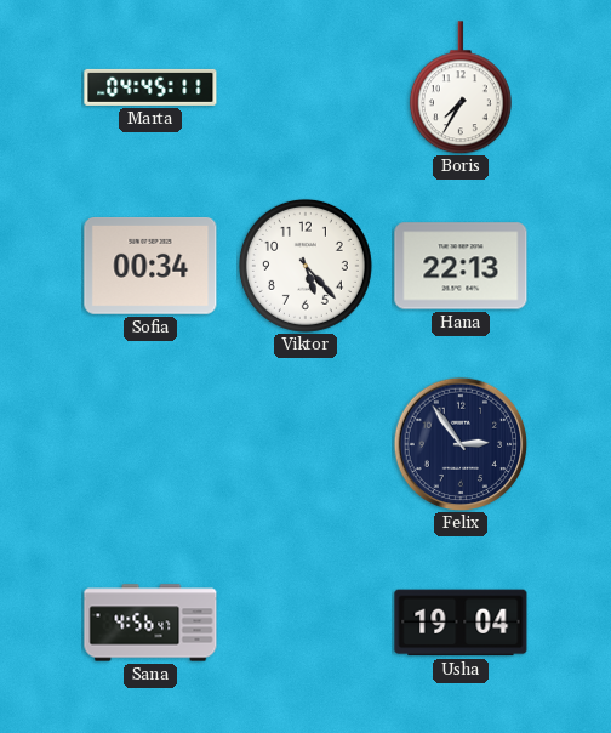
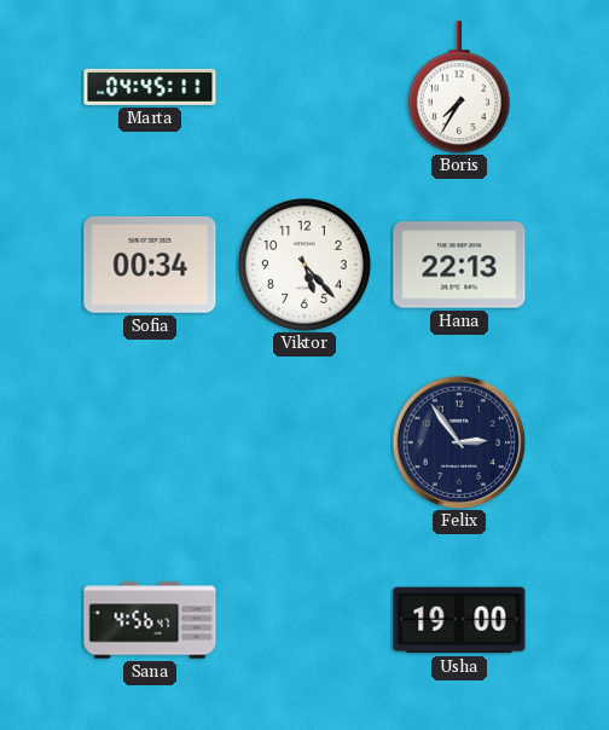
Usha: 19:04 -> 19:00 (459, 620)
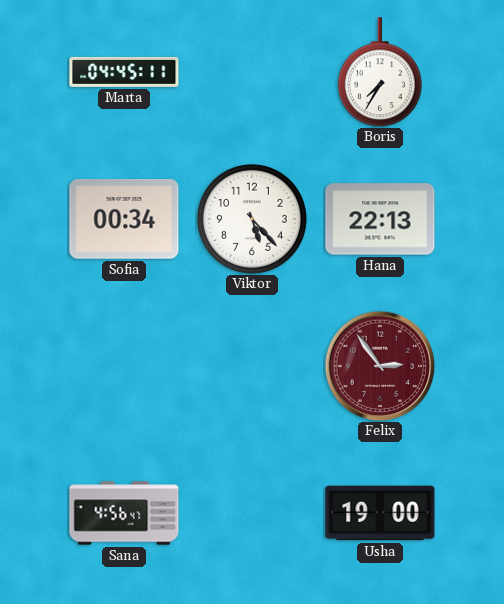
Felix dial: navy -> burgundy (380, 366)
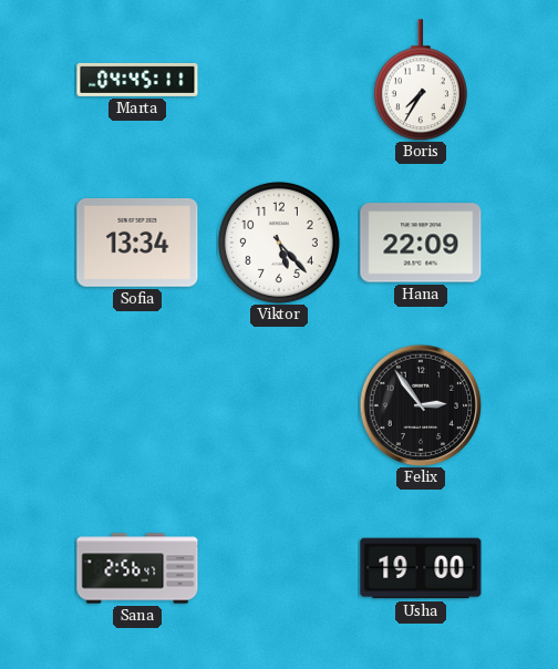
Sofia: 00:34 -> 13:34 (137, 244)
Hana: 22:13 -> 22:09 (421, 243)
Felix dial: burgundy -> black (421, 405)
Sana: 4:56 -> 2:56 (137, 568)
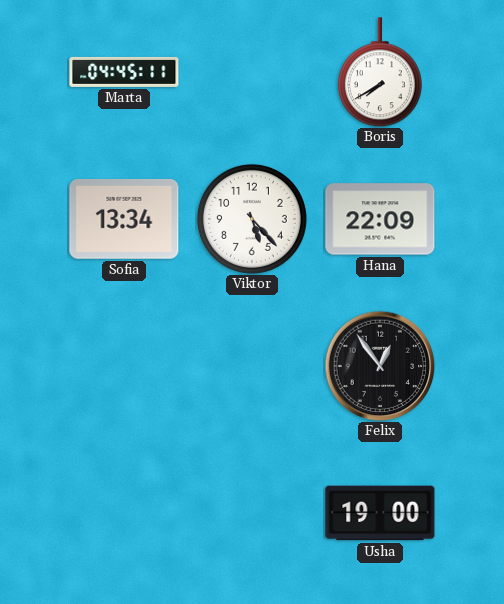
Boris: 7:35 -> 7:40 (380, 72)
Felix: 2:54 -> 12:54 (380, 366)
Sana: 2:56 -> none (137, 568)
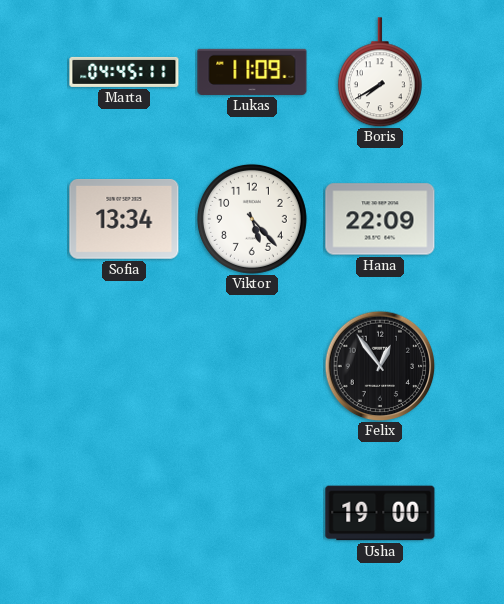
Lukas: none -> 11:09 (252, 72)
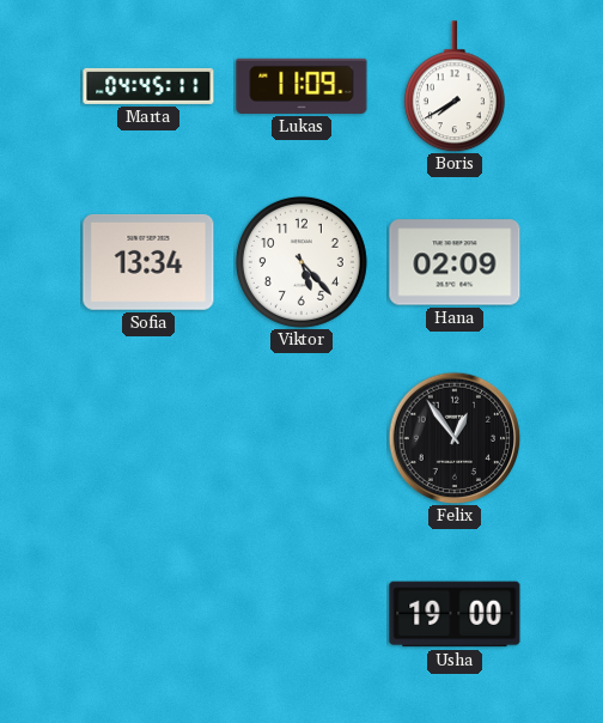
Hana: 22:09 -> 02:09 (455, 262)
